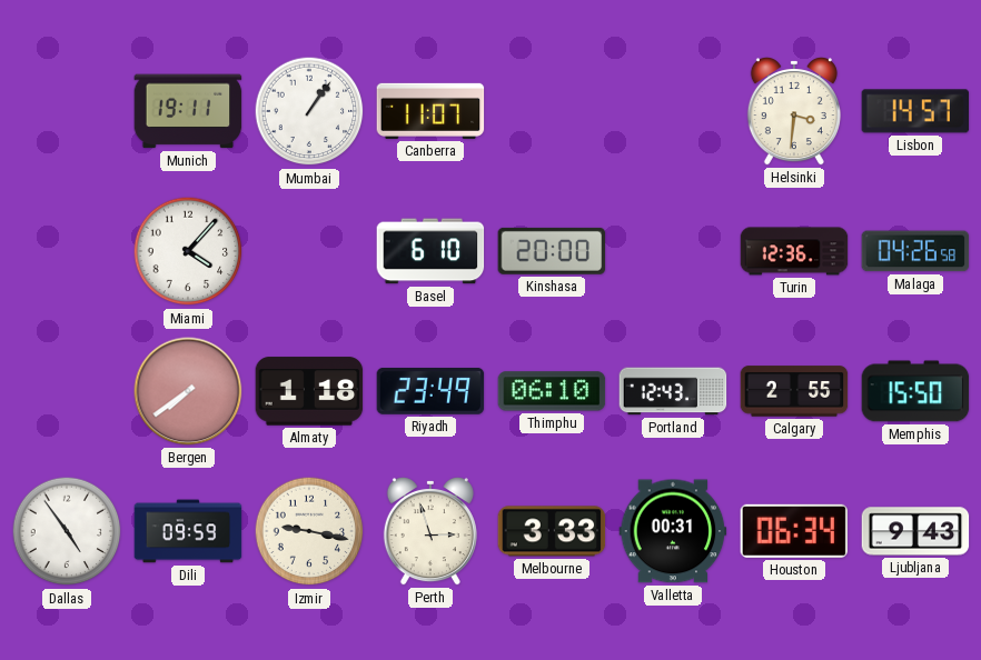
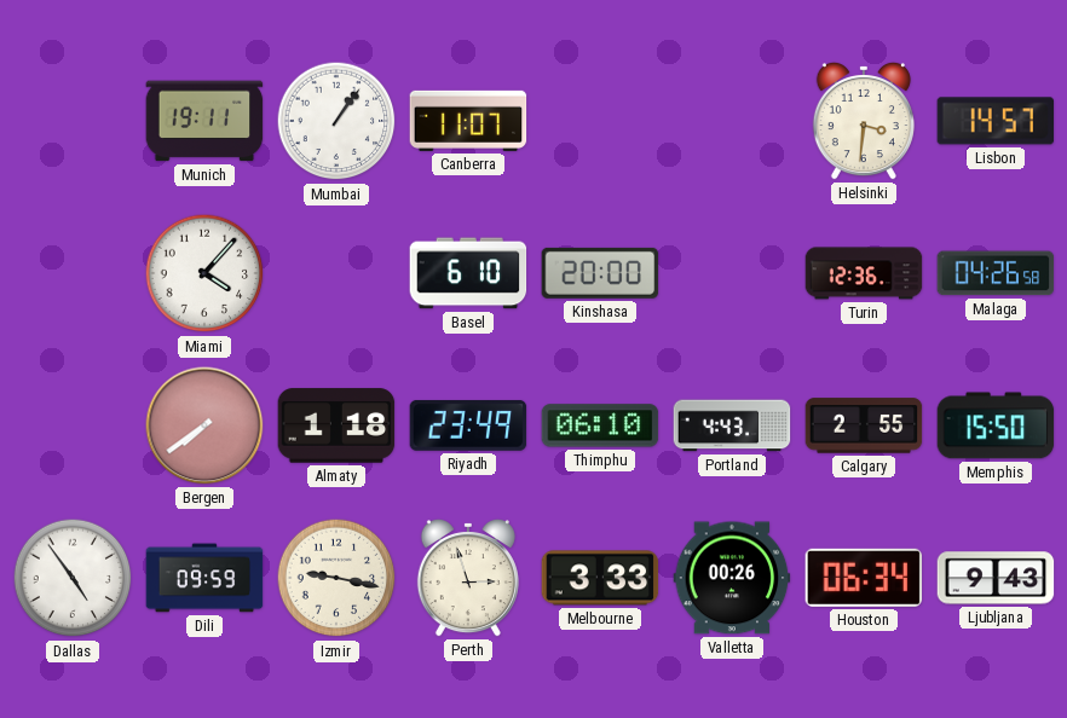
Portland: 12:43 -> 4:43 (732, 425)
Valletta: 00:31 -> 00:26 (732, 578)
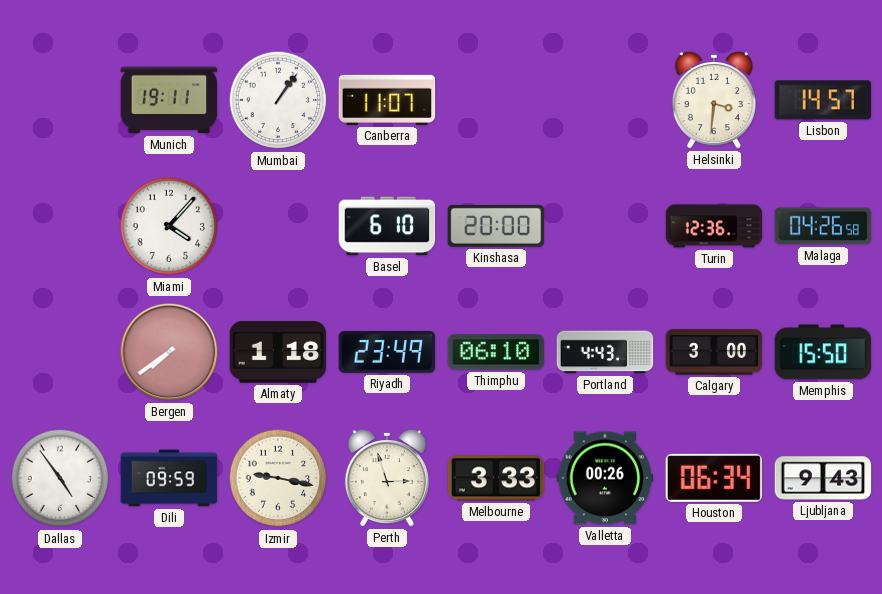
Calgary: 2:55 -> 3:00 (714, 352)
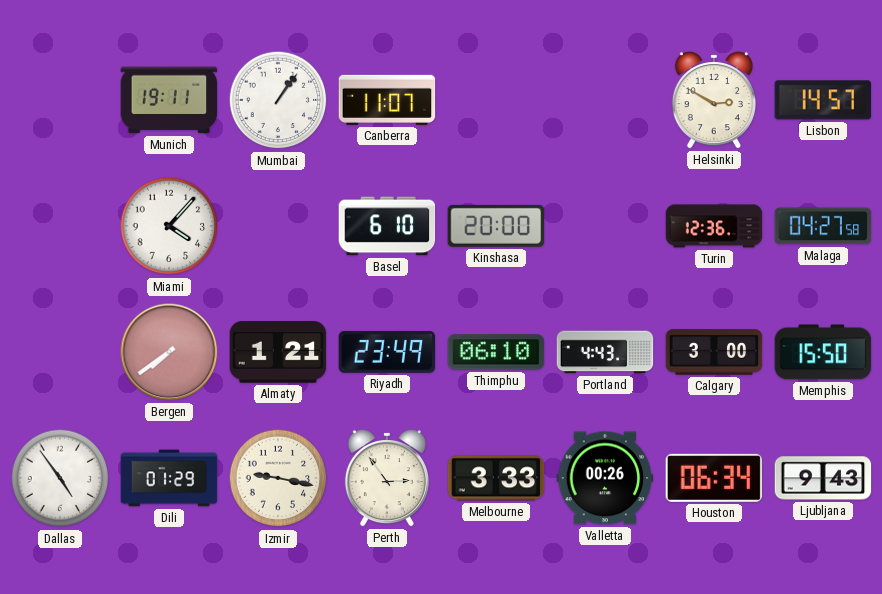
Helsinki: 3:31 -> 2:50 (714, 100)
Malaga: 04:26 -> 04:27 (823, 226)
Almaty: 1:18 -> 1:21 (278, 352)
Dili: 09:59 -> 01:29 (169, 478)
Perth: 2:57 -> 2:54 (387, 478)
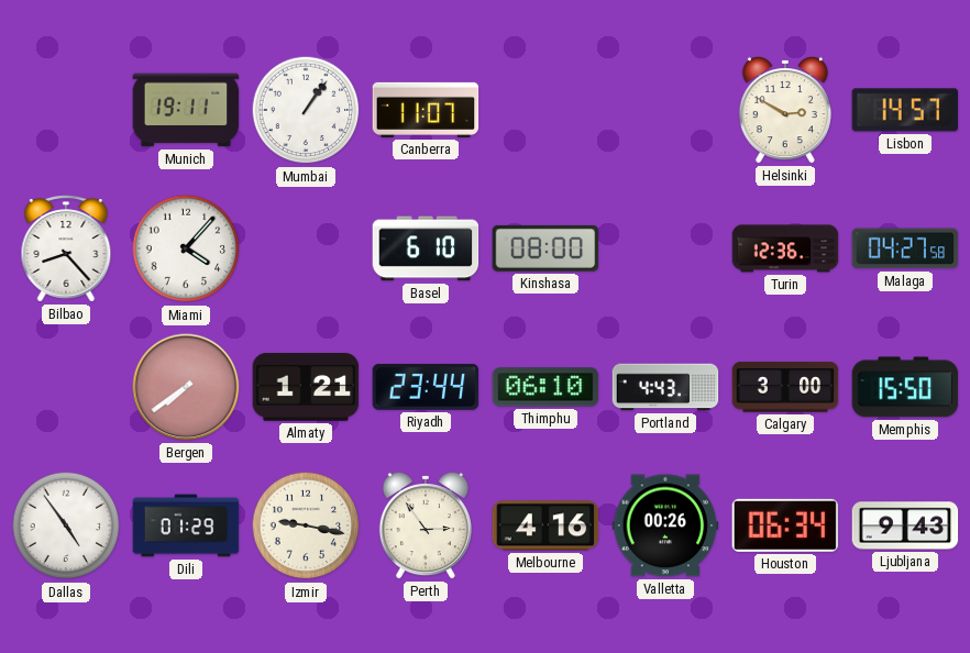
Bilbao: none -> 8:23 (66, 248)
Kinshasa: 20:00 -> 08:00 (545, 248)
Riyadh: 23:49 -> 23:44 (426, 387)
Melbourne: 3:33 -> 4:16 (545, 525)
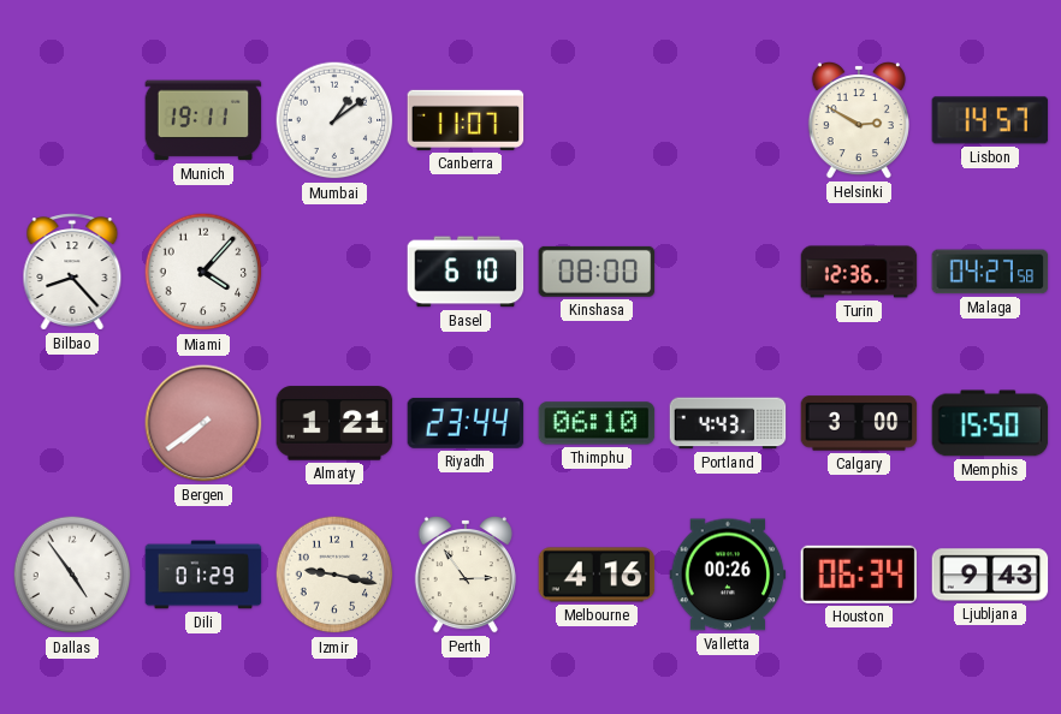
Mumbai: 1:06 -> 1:09 (334, 120)
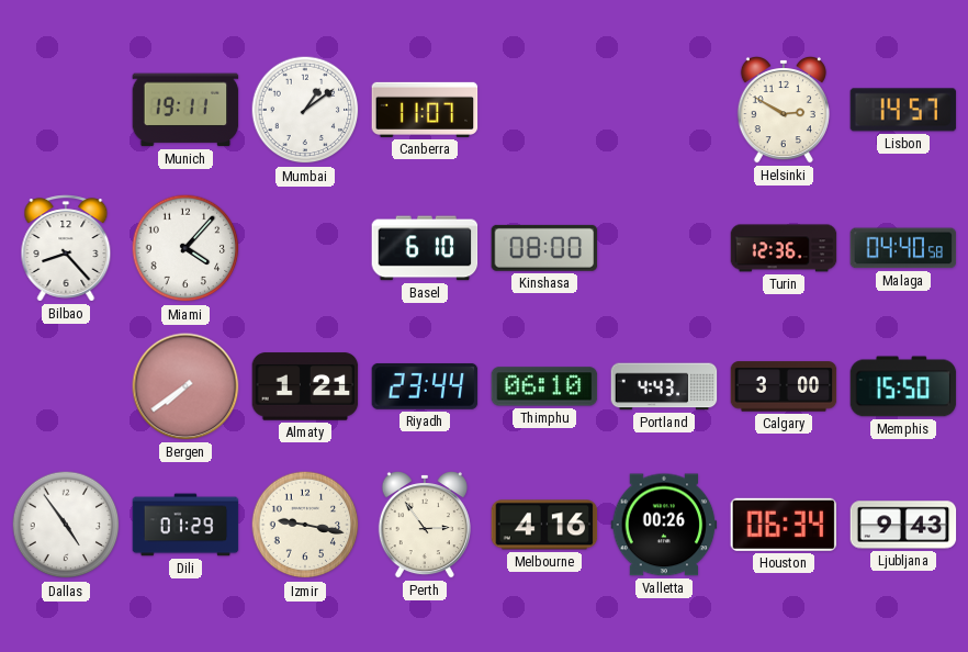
Malaga: 04:27 -> 04:40 (903, 248)
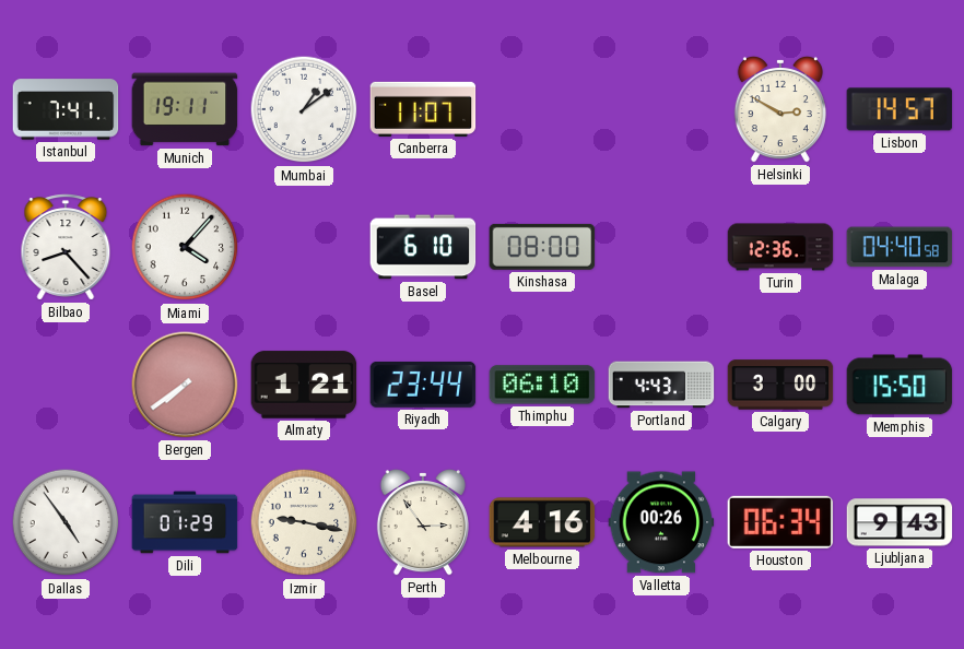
Istanbul: none -> 7:41 (66, 109)
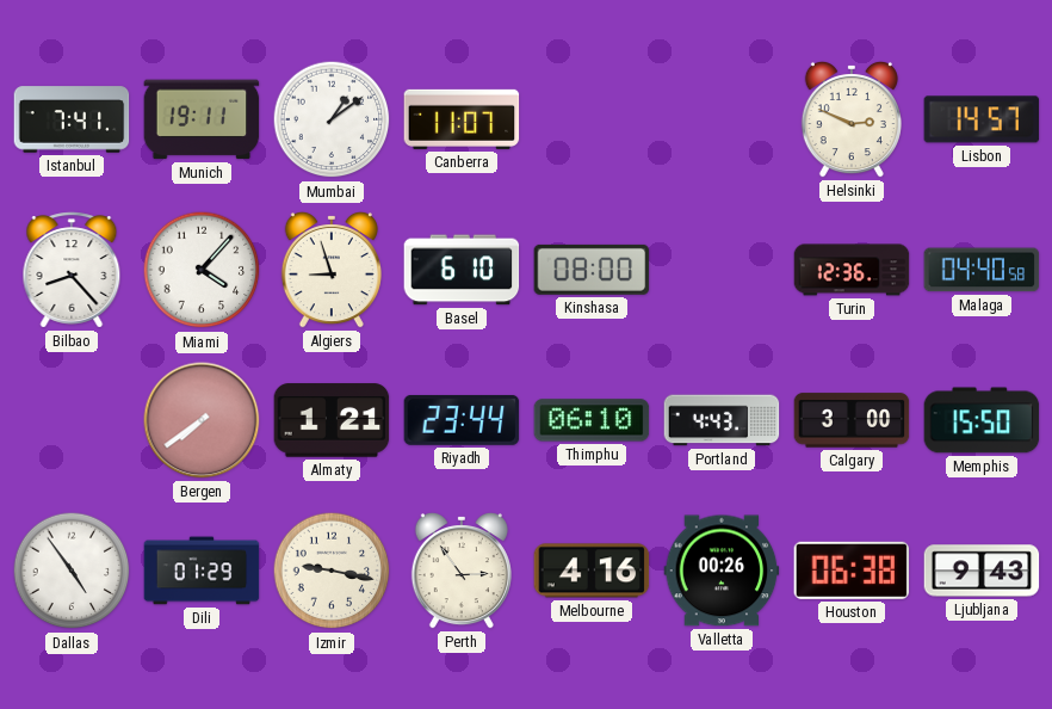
Helsinki: 2:50 -> 2:49 (852, 119)
Algiers: none -> 8:57 (332, 270)
Houston: 06:34 -> 06:38 (852, 571)
